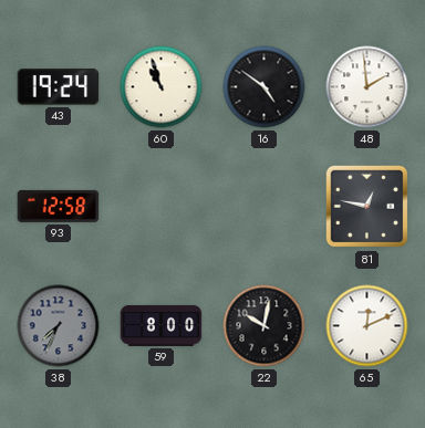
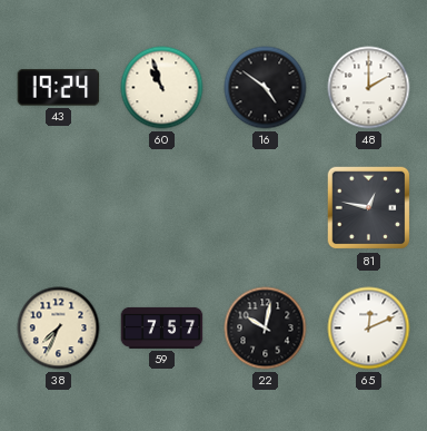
48: 1:59 -> 2:00 (369, 88)
93: 12:58 -> none (59, 206)
38 dial: grey -> cream (59, 329)
59: 8:00 -> 7:57 (162, 327)
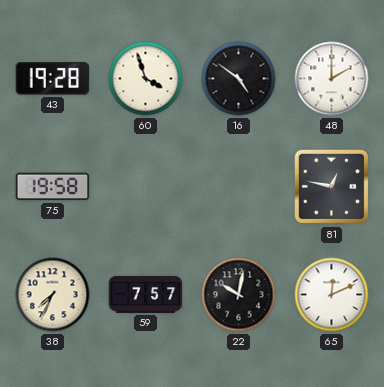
43: 19:24 -> 19:28 (53, 79)
60: 10:57 -> 3:57 (146, 79)
75: none -> 19:58 (53, 187)
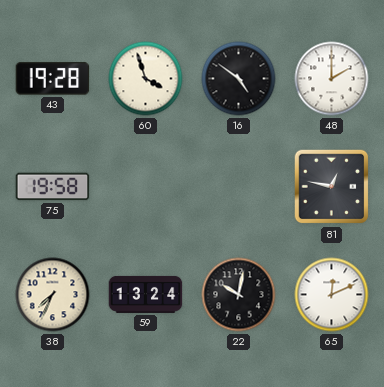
59: 7:57 -> 13:24 (146, 294)
